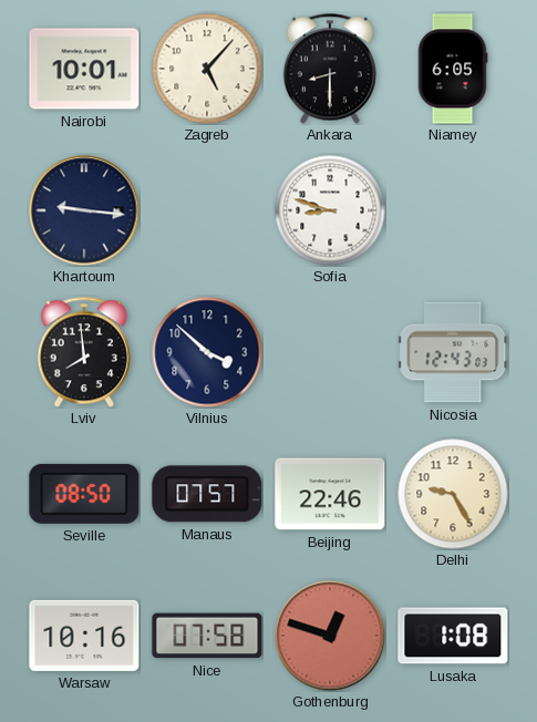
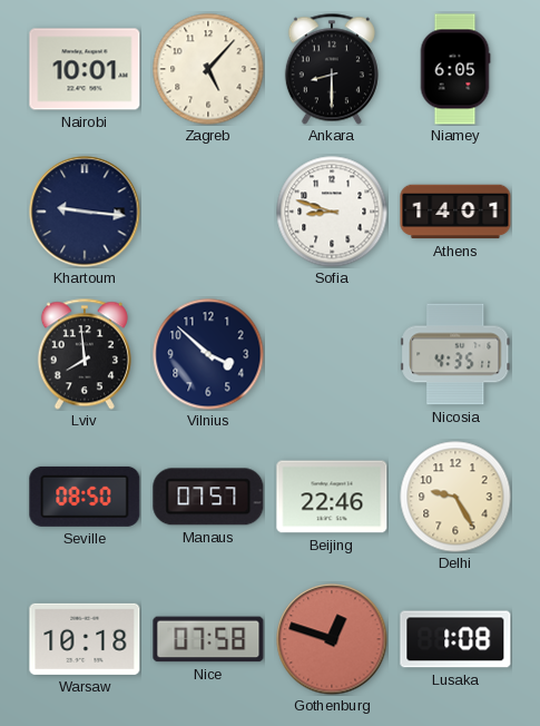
Athens: none -> 14:01 (455, 212)
Nicosia: 12:43 -> 4:35 (455, 354)
Warsaw: 10:16 -> 10:18 (85, 639)
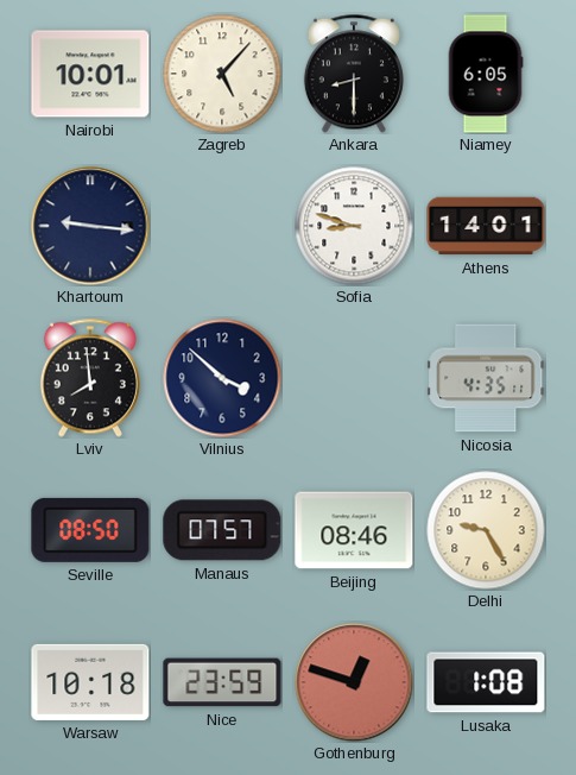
Beijing: 22:46 -> 08:46 (354, 530)
Nice: 07:58 -> 23:59 (222, 682)
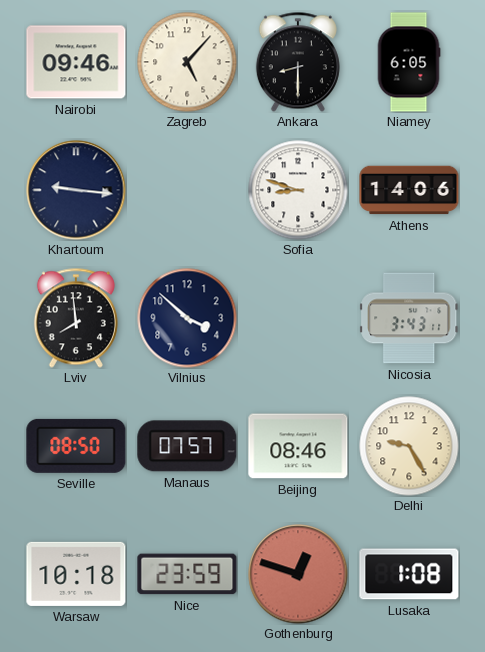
Nairobi: 10:01 -> 09:46 (76, 62)
Athens: 14:01 -> 14:06 (409, 190)
Nicosia: 4:35 -> 3:43 (409, 318)
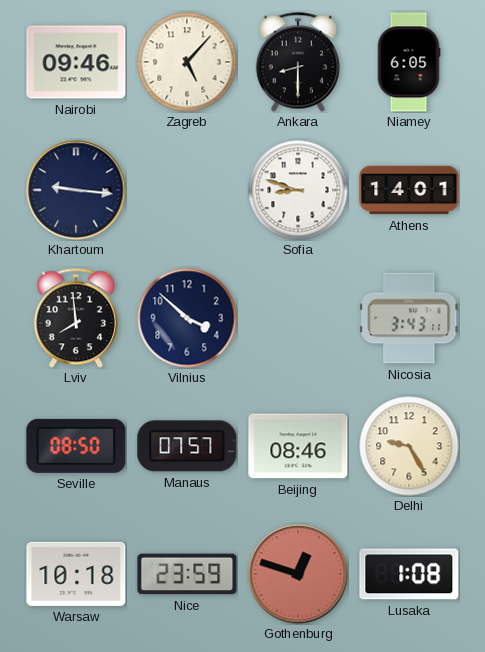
Athens: 14:06 -> 14:01 (409, 190)
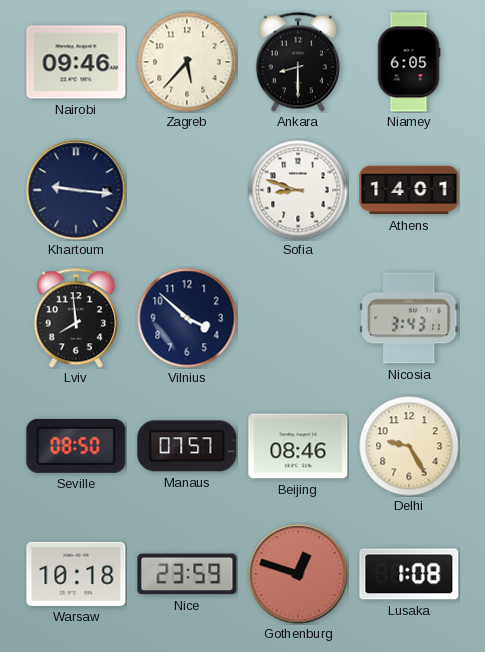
Zagreb: 5:07 -> 5:37 (187, 62)
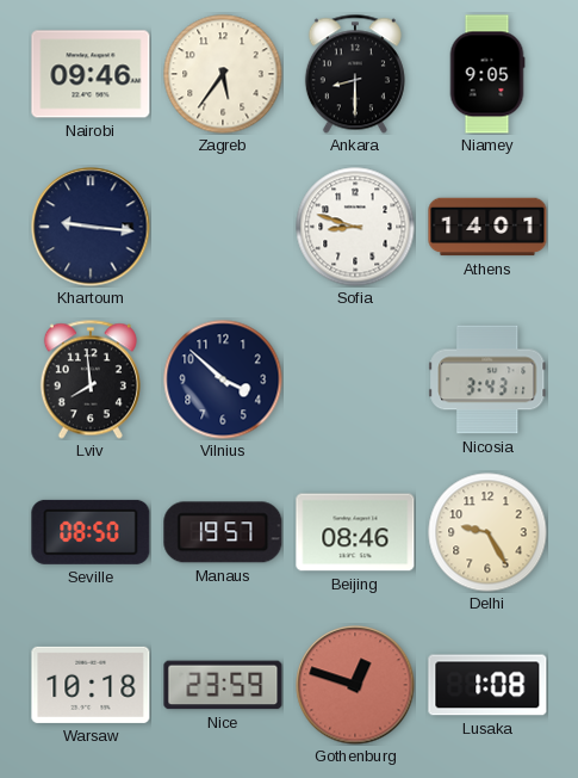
Zagreb: 5:37 -> 5:36 (223, 74)
Niamey: 6:05 -> 9:05 (487, 74)
Manaus: 07:57 -> 19:57 (223, 532)
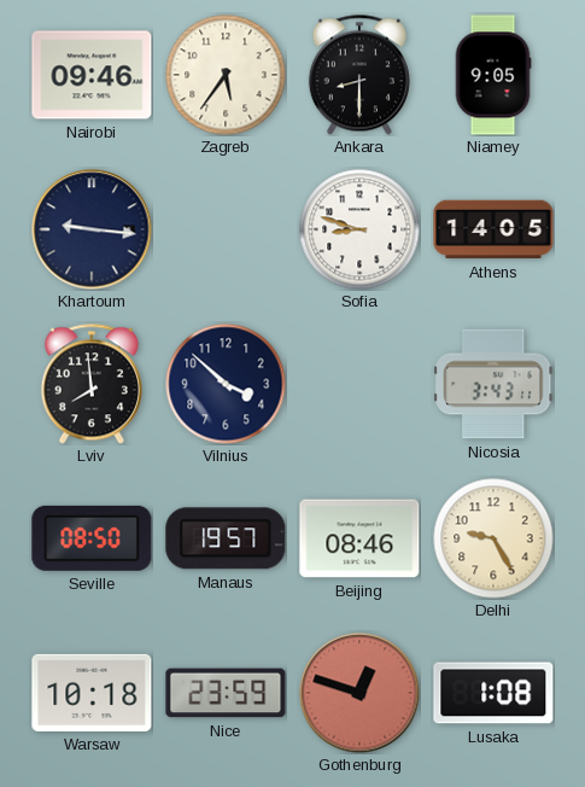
Athens: 14:01 -> 14:05 (493, 229)
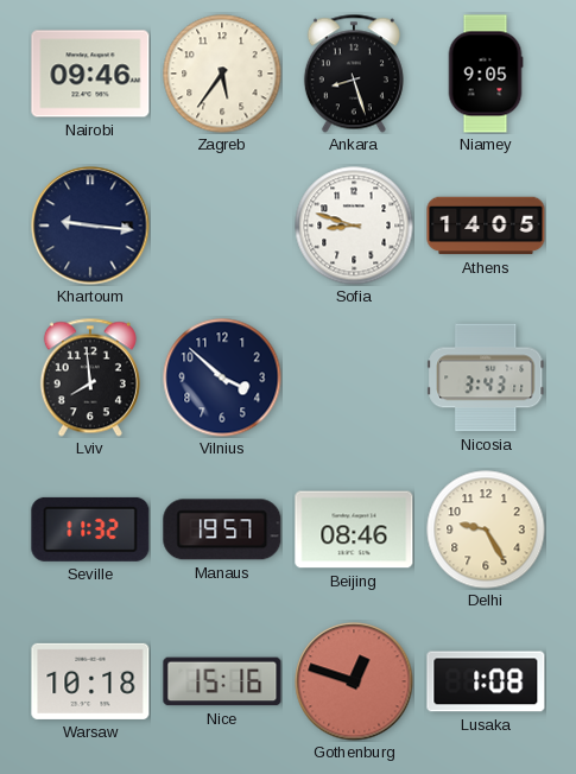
Ankara: 8:30 -> 8:27 (354, 74)
Seville: 08:50 -> 11:32 (90, 529)
Nice: 23:59 -> 15:16 (222, 681)
